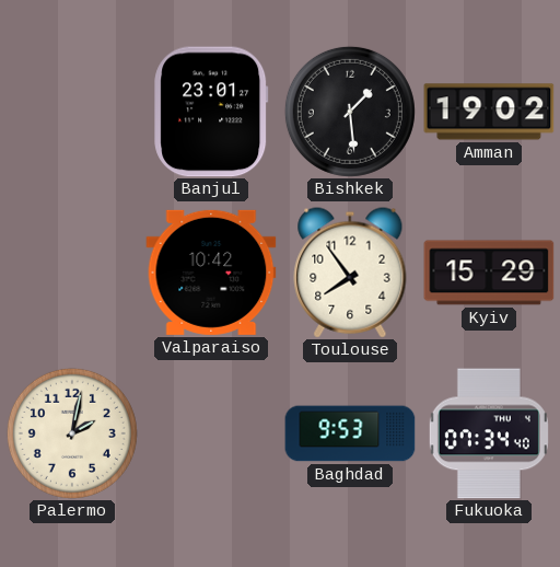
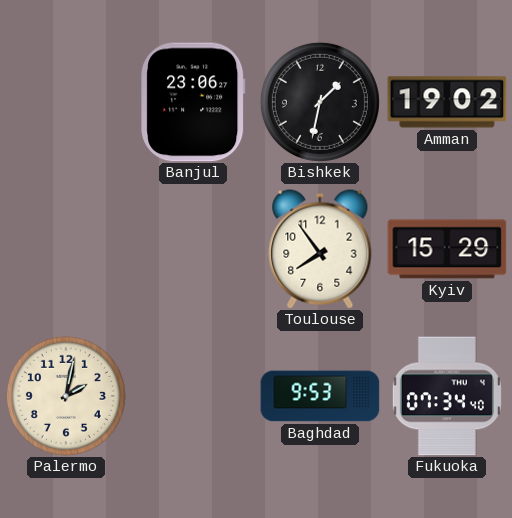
Banjul: 23:01 -> 23:06 (193, 102)
Bishkek: 1:29 -> 1:32 (320, 102)
Valparaiso: 10:42 -> none (211, 273)
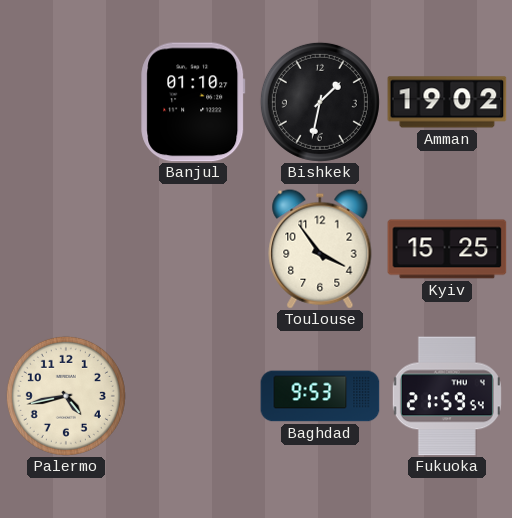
Banjul: 23:06 -> 01:10 (193, 102)
Toulouse: 7:54 -> 3:54 (320, 249)
Kyiv: 15:29 -> 15:25 (447, 249)
Palermo: 2:02 -> 4:43 (66, 396)
Fukuoka: 07:34 -> 21:59 (447, 396)
